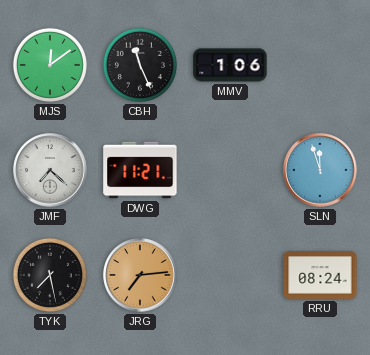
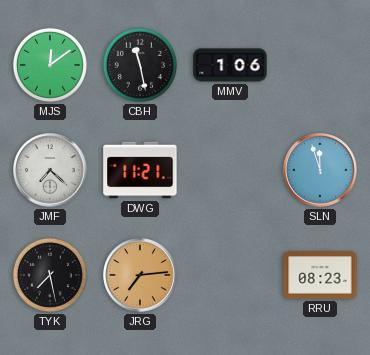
CBH: 11:26 -> 11:28 (140, 65)
RRU: 08:24 -> 08:23 (320, 275)
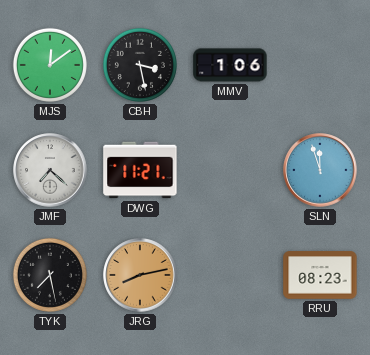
CBH: 11:28 -> 3:28 (140, 65)
JRG: 7:14 -> 8:13 (140, 275)
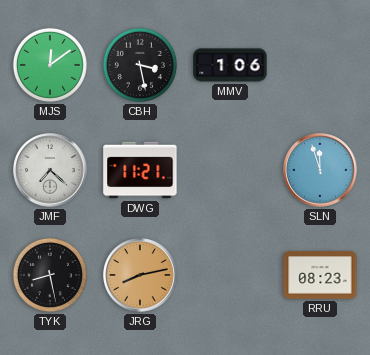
TYK: 7:28 -> 8:28 (50, 275)
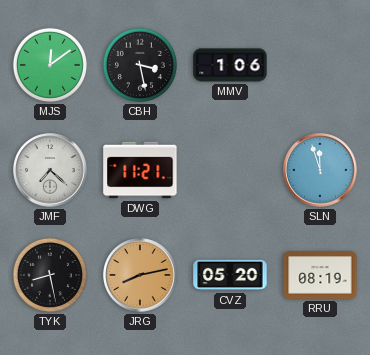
CVZ: none -> 05:20 (230, 275)
RRU: 08:23 -> 08:19 (320, 275)
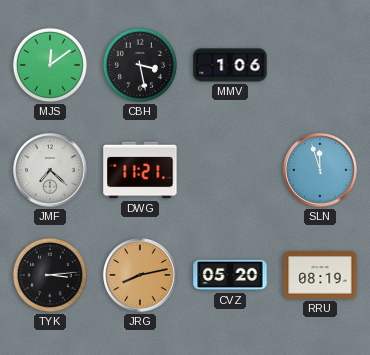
TYK: 8:28 -> 3:14 (50, 275)
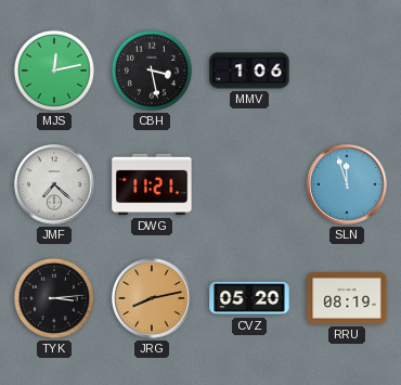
MJS: 12:09 -> 12:13 (54, 70)
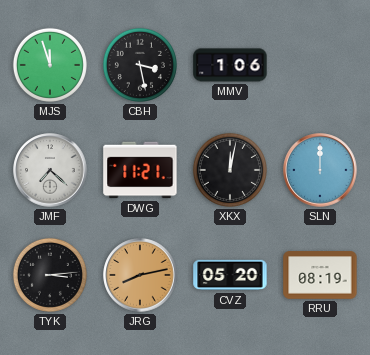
MJS: 12:13 -> 11:57 (50, 65)
XKX: none -> 12:02 (230, 170)
SLN: 11:57 -> 12:00 (320, 170)
